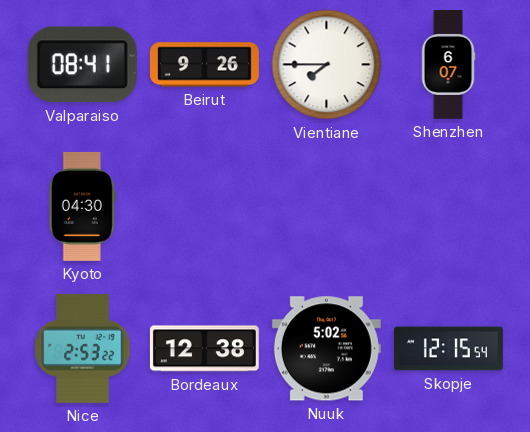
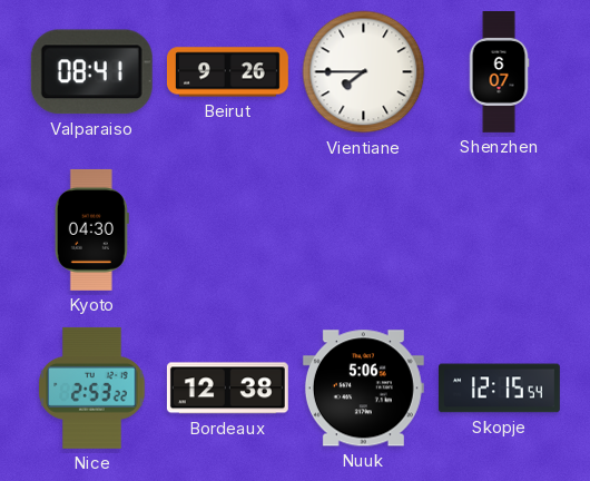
Nuuk: 5:02 -> 5:06 (363, 389)
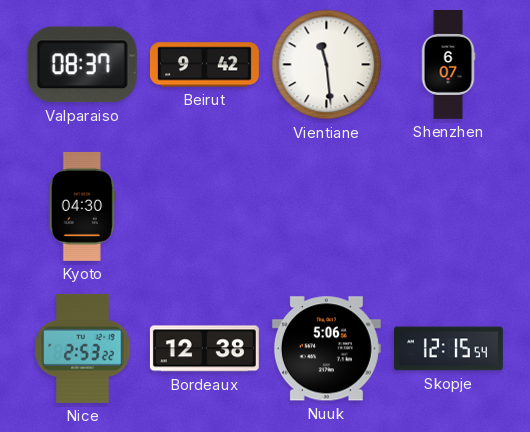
Valparaiso: 08:41 -> 08:37 (82, 65)
Beirut: 9:26 -> 9:42 (204, 65)
Vientiane: 7:45 -> 11:29 (327, 65)
